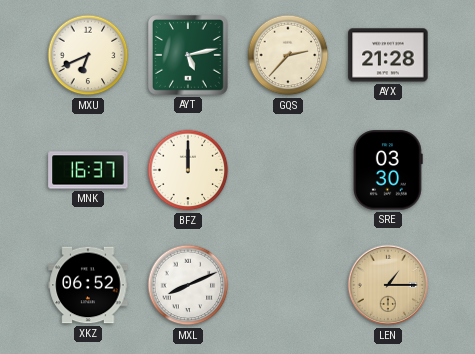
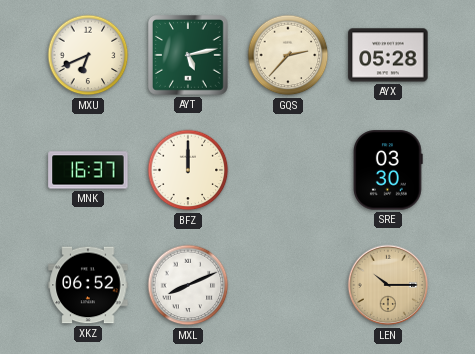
AYX: 21:28 -> 05:28 (388, 55)
LEN: 1:15 -> 10:15 (388, 285)
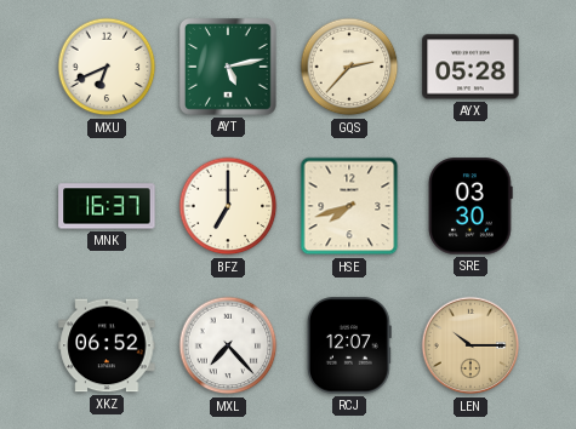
BFZ: 12:00 -> 7:00 (228, 206)
HSE: none -> 7:42 (349, 206)
MXL: 8:11 -> 7:23 (228, 345)
RCJ: none -> 12:07 (349, 345)
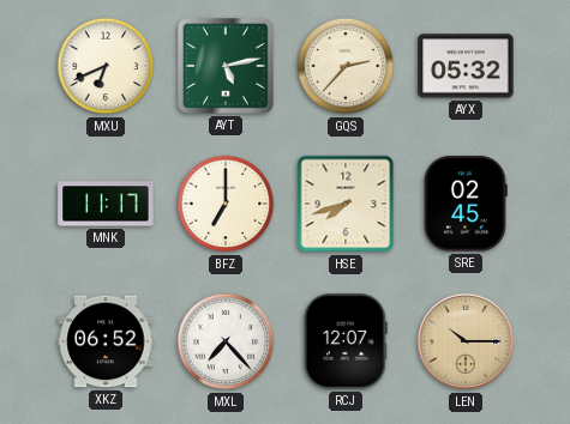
AYX: 05:28 -> 05:32 (466, 66)
MNK: 16:37 -> 11:17 (106, 204)
SRE: 03:30 -> 02:45 (466, 204)
